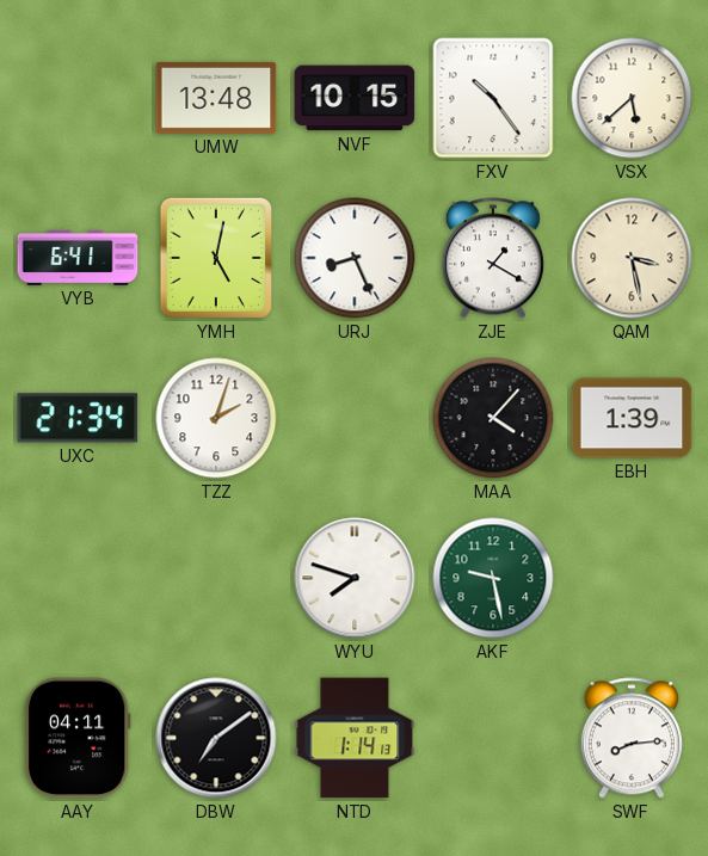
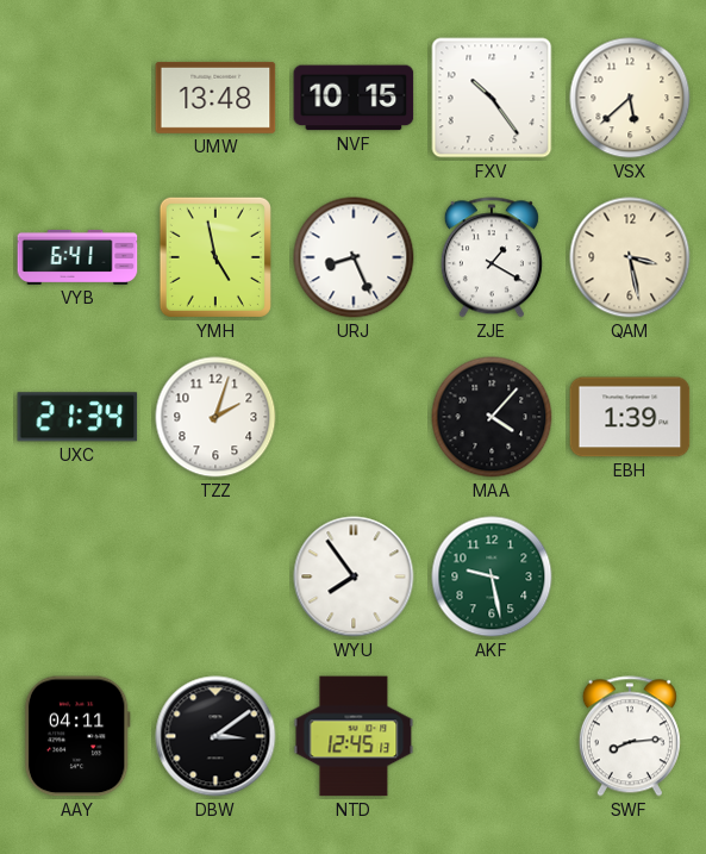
YMH: 5:02 -> 4:58 (215, 257)
WYU: 7:48 -> 7:54 (354, 576)
DBW: 7:09 -> 3:09 (215, 736)
NTD: 1:14 -> 12:45 (354, 736)
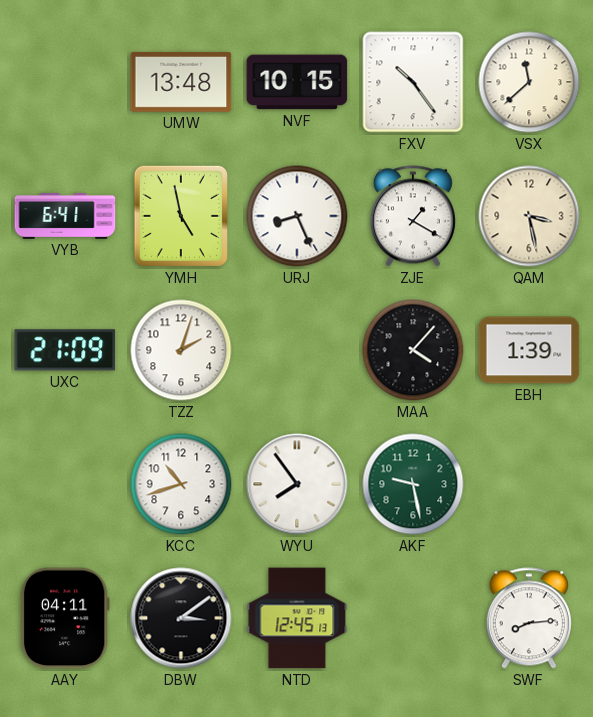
VSX: 5:38 -> 11:38 (529, 82)
UXC: 21:34 -> 21:09 (65, 350)
KCC: none -> 10:42 (181, 484)
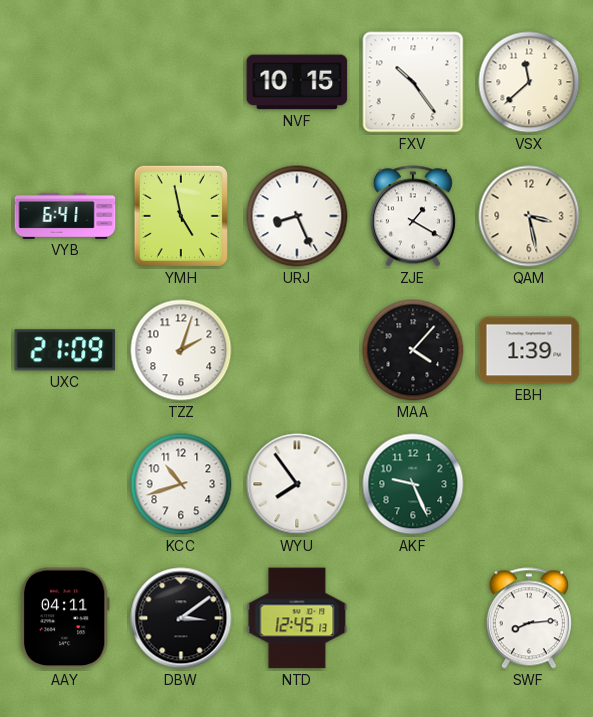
UMW: 13:48 -> none (181, 82)
AKF: 9:28 -> 9:26 (413, 484)
